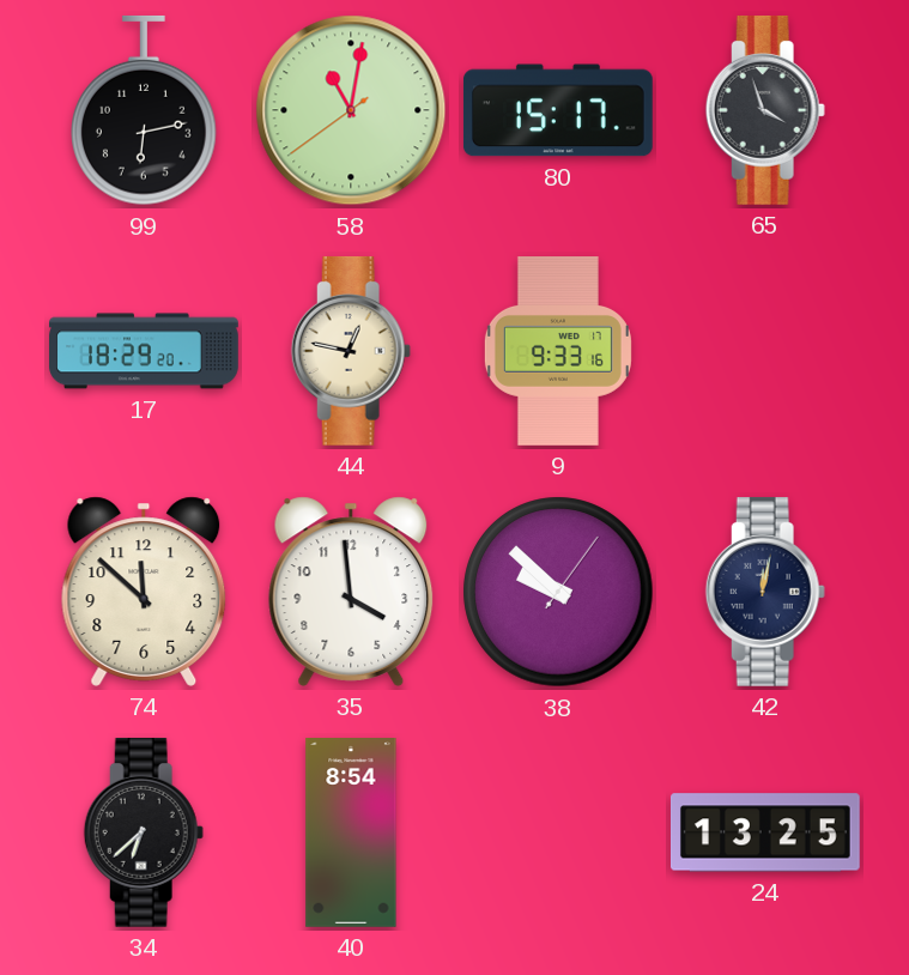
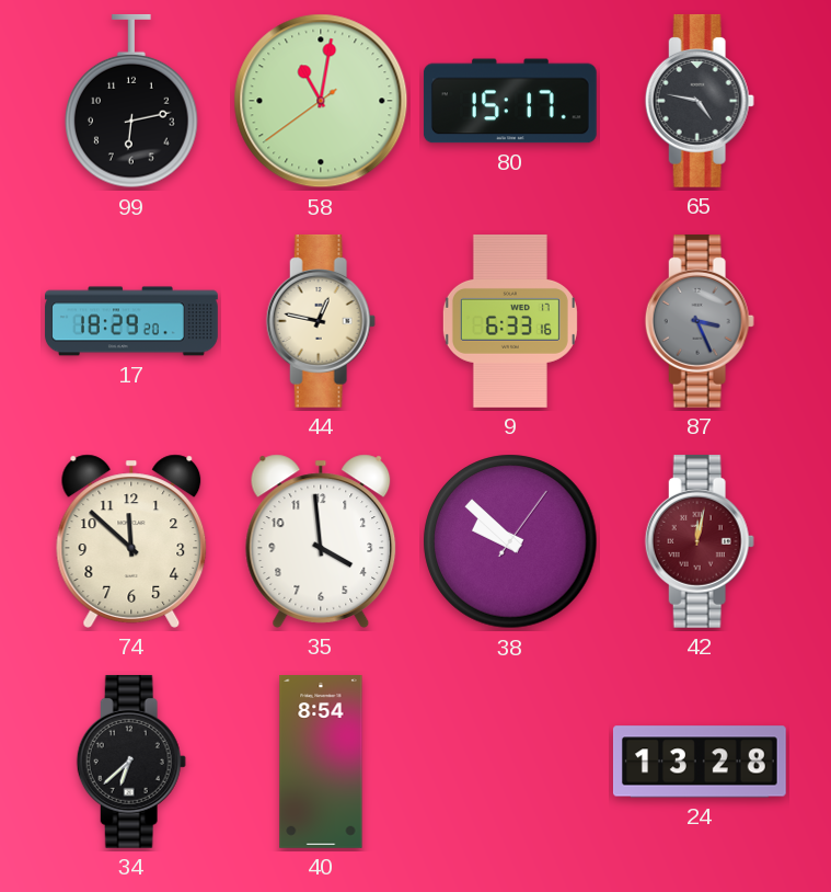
65: 3:57 -> 4:47 (700, 101)
9: 9:33 -> 6:33 (510, 322)
87: none -> 3:26 (700, 321)
42 dial: navy -> burgundy (700, 541)
24: 13:25 -> 13:28 (700, 762)
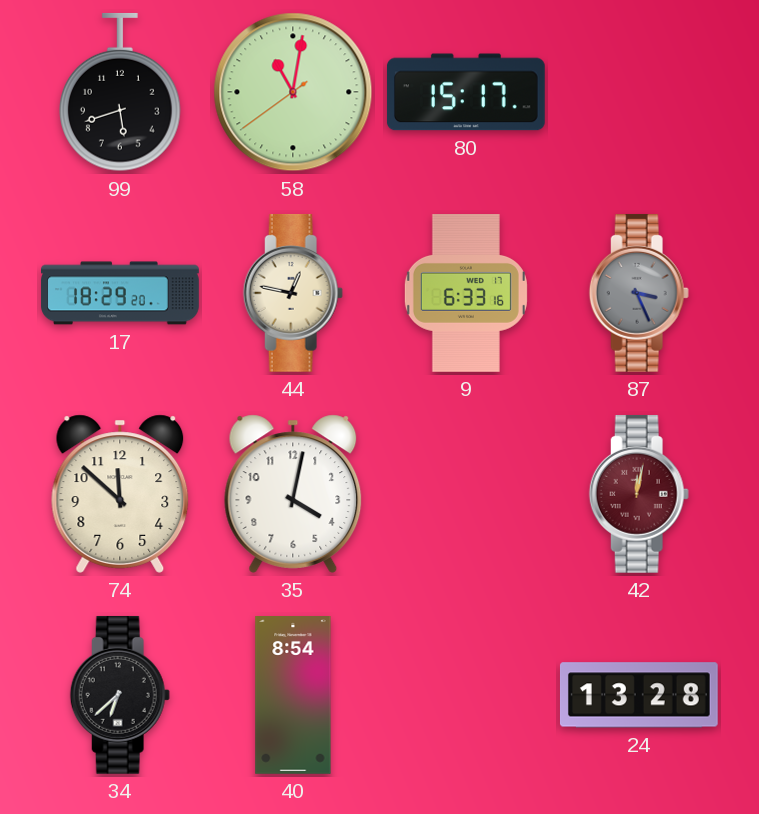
99: 6:13 -> 5:42 (121, 92)
65: 4:47 -> none (700, 101)
35: 3:59 -> 4:02 (293, 494)
38: 9:52 -> none (510, 541)
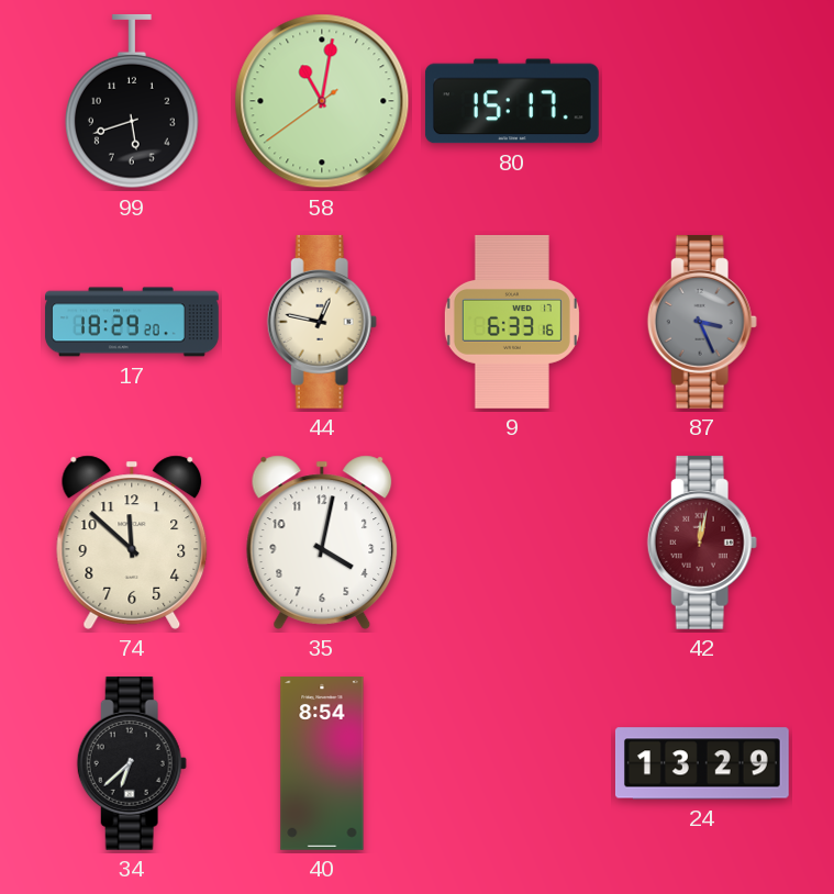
24: 13:28 -> 13:29 (702, 763)
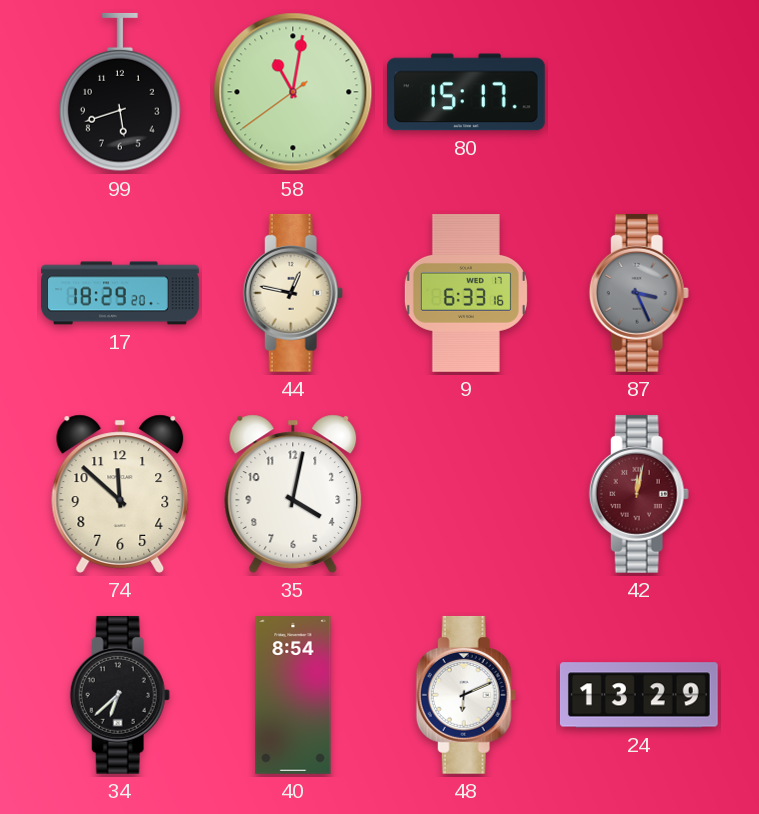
48: none -> 6:11 (466, 695)
